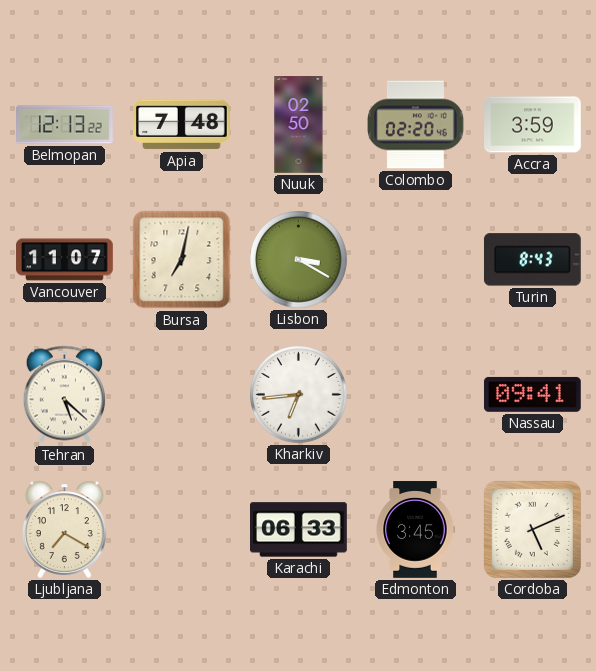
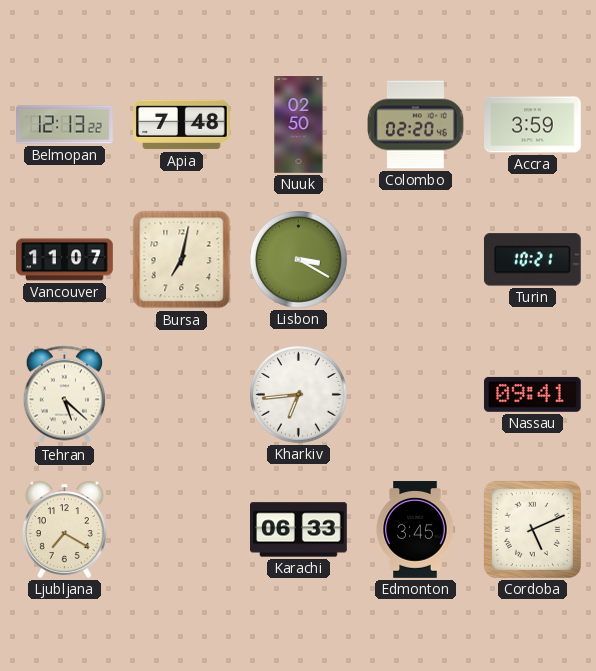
Turin: 8:43 -> 10:21 (532, 260)
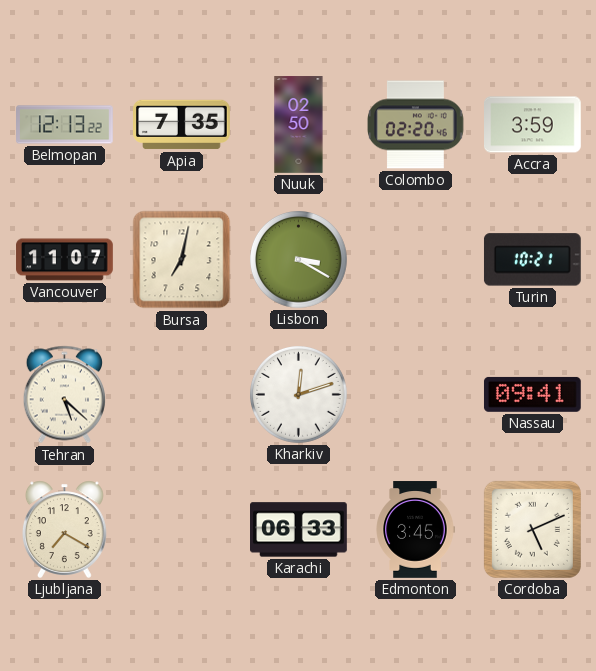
Apia: 7:48 -> 7:35 (182, 125)
Kharkiv: 6:44 -> 12:12 (299, 395)
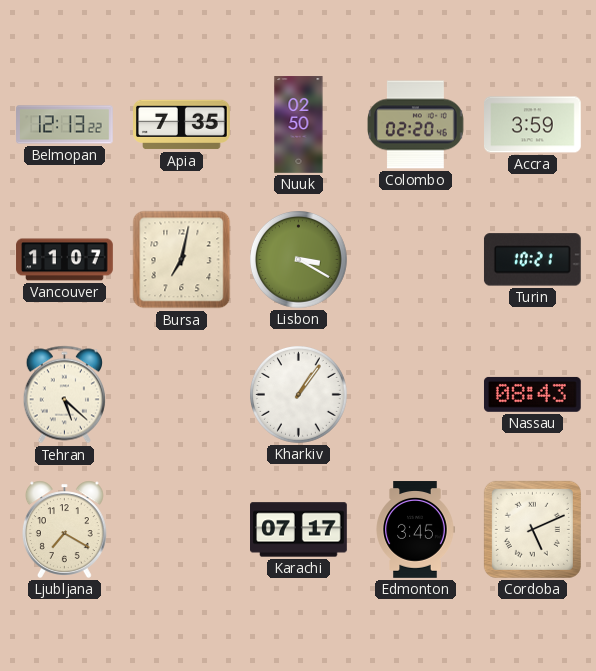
Kharkiv: 12:12 -> 1:06 (299, 395)
Nassau: 09:41 -> 08:43 (532, 394)
Karachi: 06:33 -> 07:17 (299, 530)
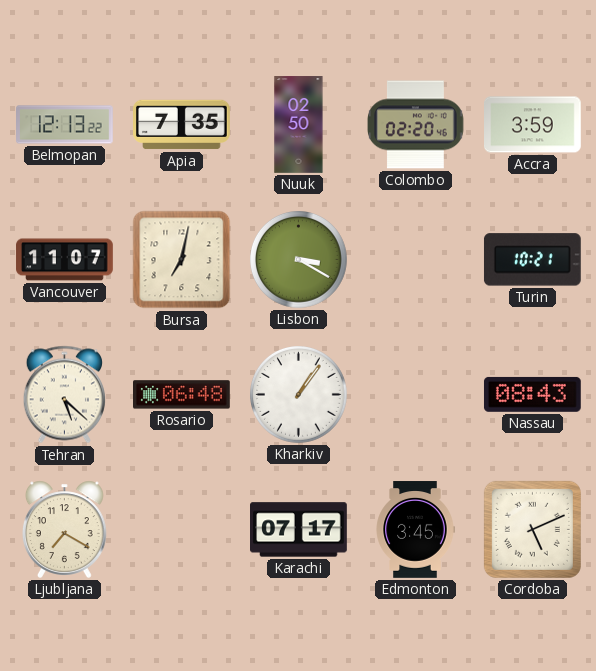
Rosario: none -> 06:48 (182, 395)
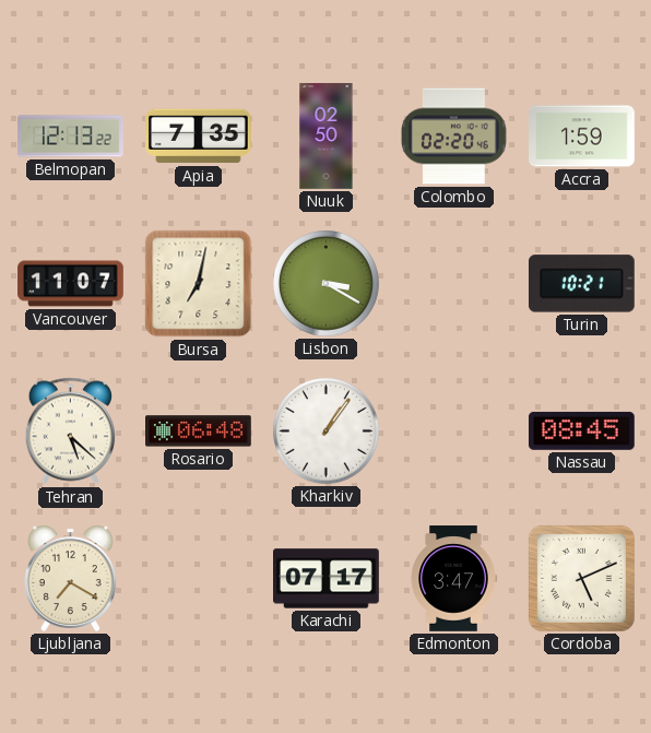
Accra: 3:59 -> 1:59 (582, 137)
Nassau: 08:43 -> 08:45 (581, 430)
Edmonton: 3:45 -> 3:47 (453, 579)
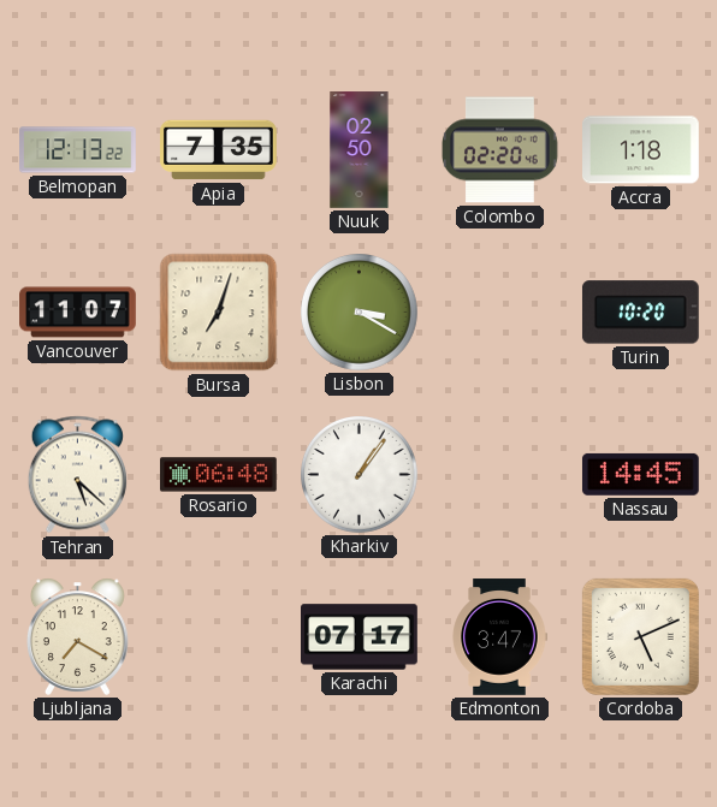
Accra: 1:59 -> 1:18 (641, 150)
Bursa: 7:02 -> 7:03 (219, 313)
Turin: 10:21 -> 10:20 (640, 313)
Nassau: 08:45 -> 14:45 (640, 474)
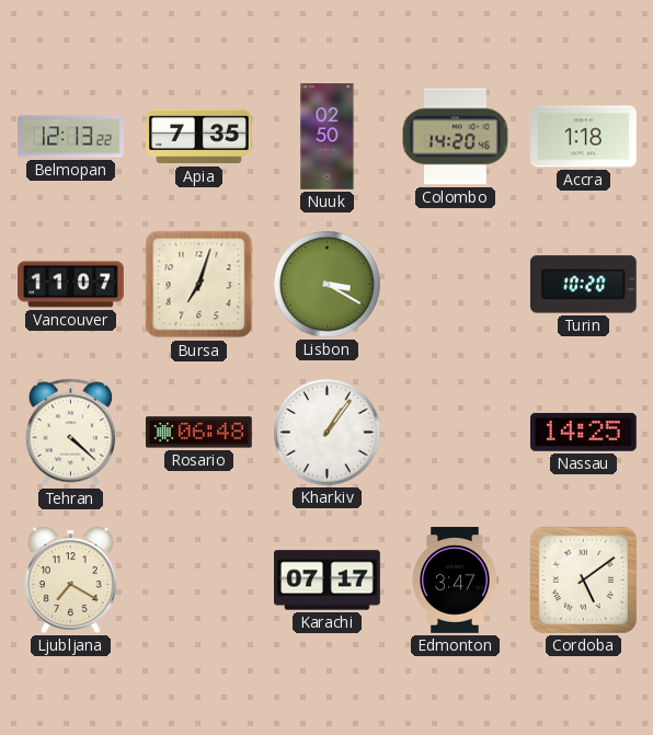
Colombo: 02:20 -> 14:20 (456, 137)
Tehran: 5:22 -> 4:22 (70, 433)
Nassau: 14:45 -> 14:25 (583, 432)
Cordoba: 5:11 -> 5:09 (583, 579)
